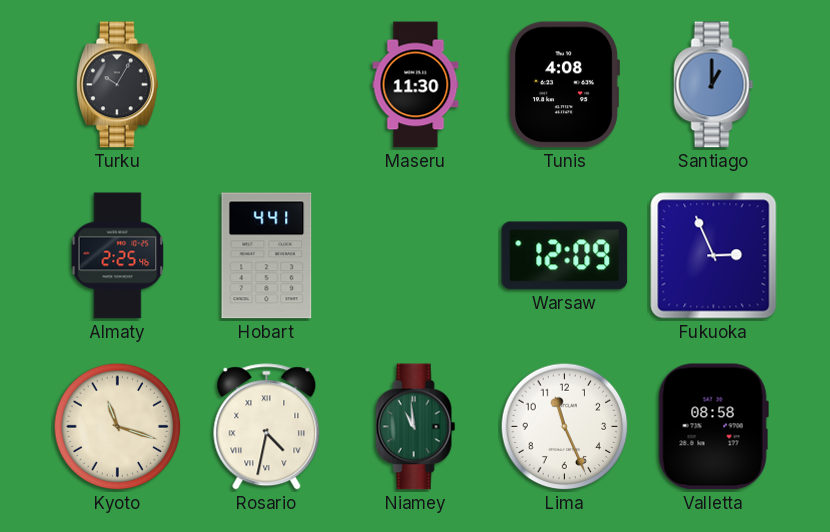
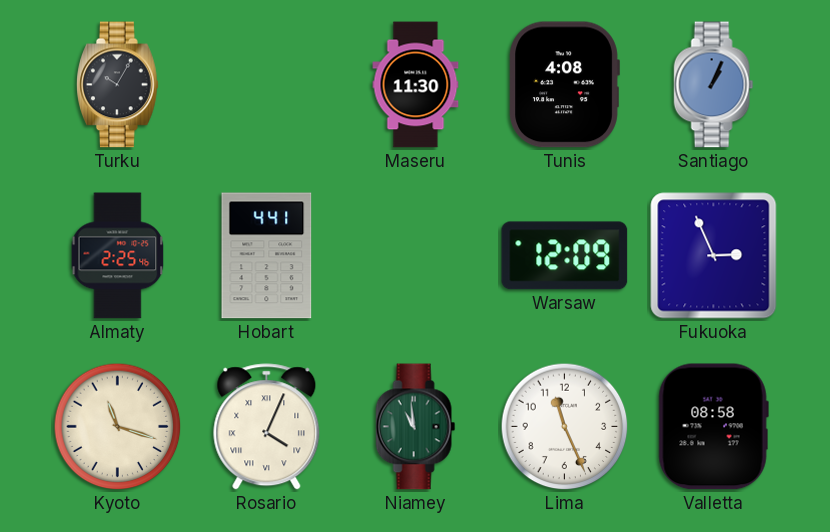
Santiago: 1:00 -> 1:04 (714, 85)
Rosario: 4:32 -> 4:04 (267, 427)
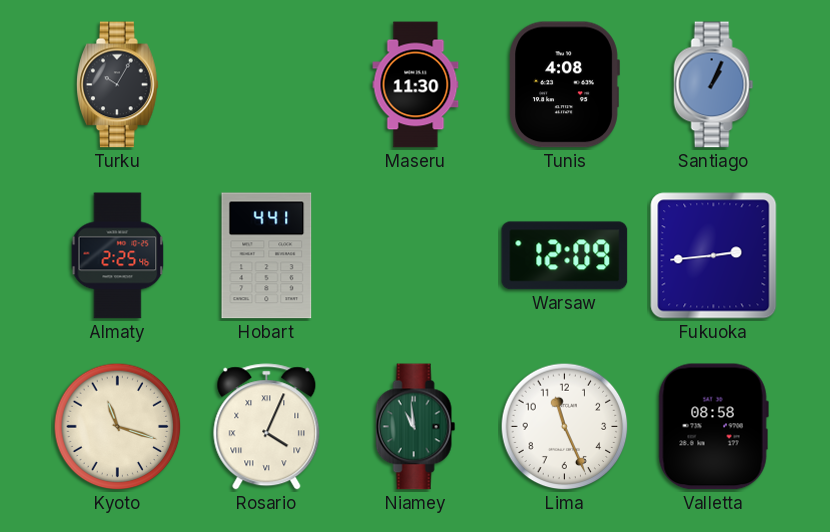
Fukuoka: 2:56 -> 2:44 (714, 256)
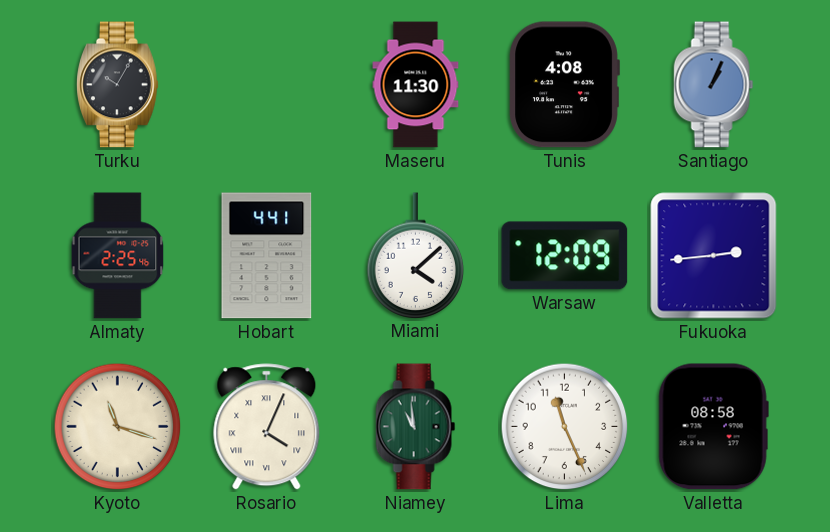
Miami: none -> 4:08 (416, 255)
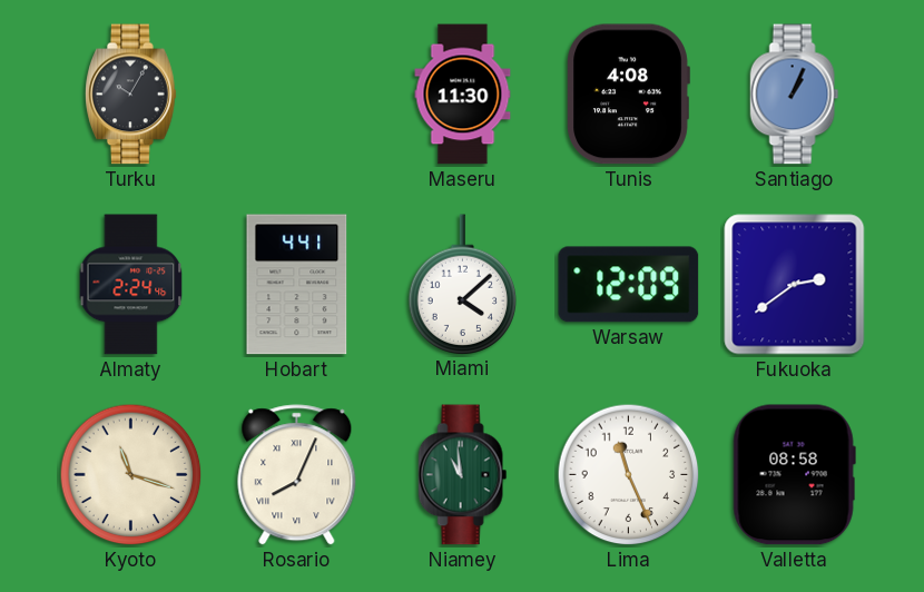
Almaty: 2:25 -> 2:24 (131, 285)
Fukuoka: 2:44 -> 2:39 (795, 285)
Rosario: 4:04 -> 8:04 (297, 475)
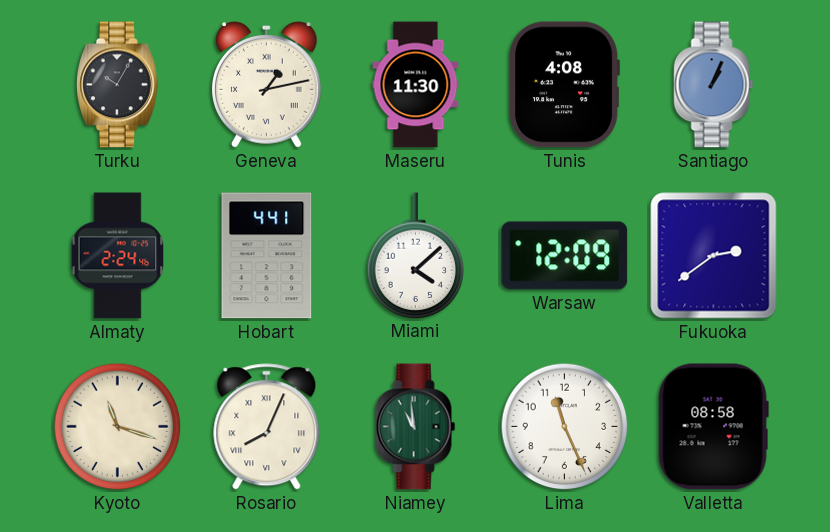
Geneva: none -> 1:13 (267, 85)
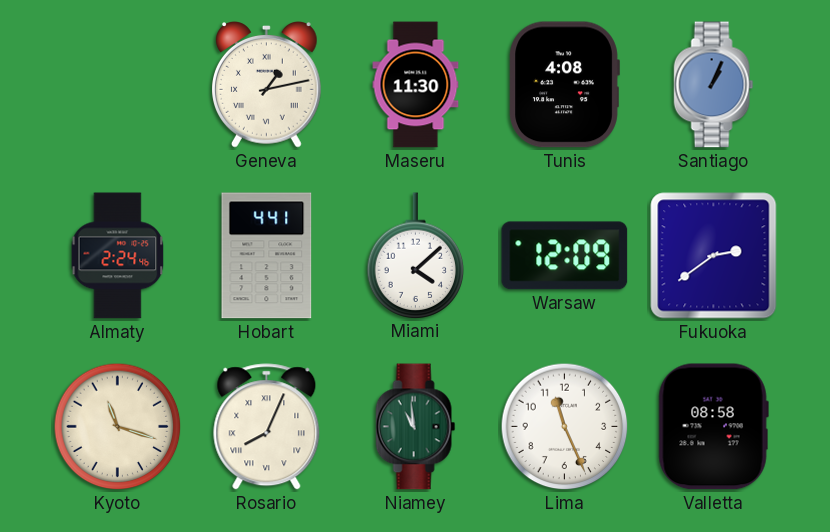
Turku: 10:05 -> none (118, 85)
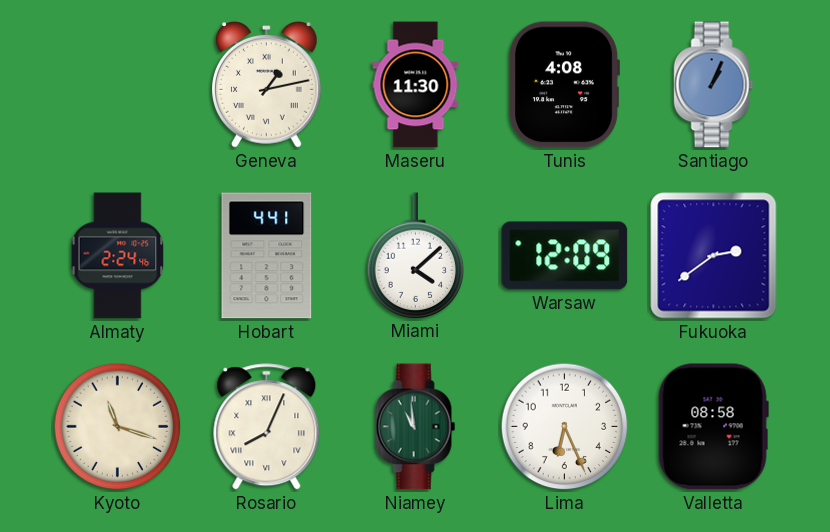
Lima: 11:26 -> 6:26 (565, 427)
